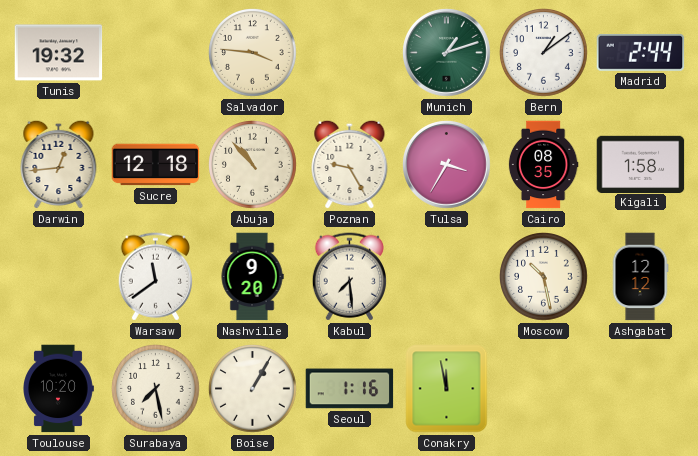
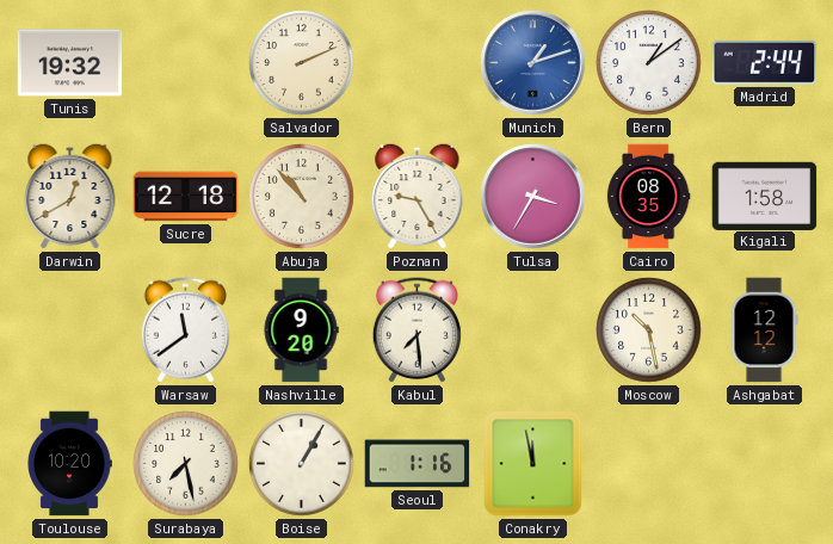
Salvador: 3:46 -> 2:11 (302, 63)
Munich dial: green -> blue (533, 63)
Darwin: 12:44 -> 12:40 (70, 196)
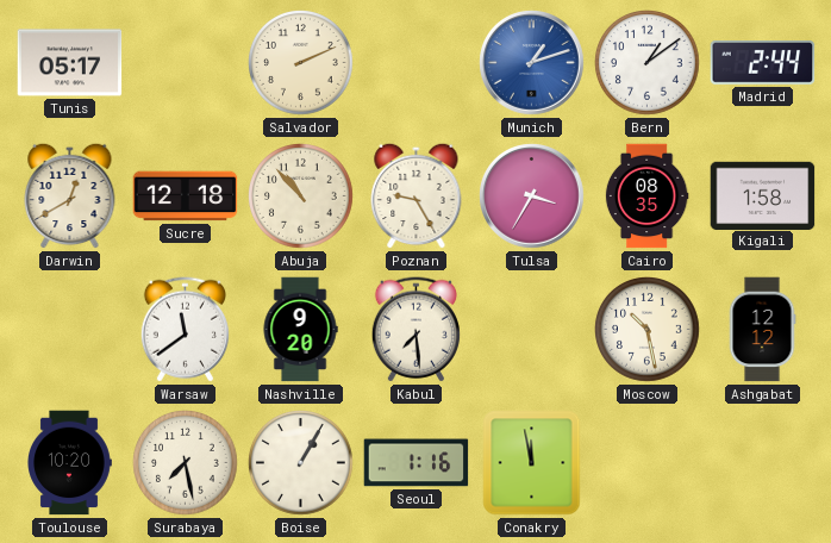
Tunis: 19:32 -> 05:17 (70, 63)
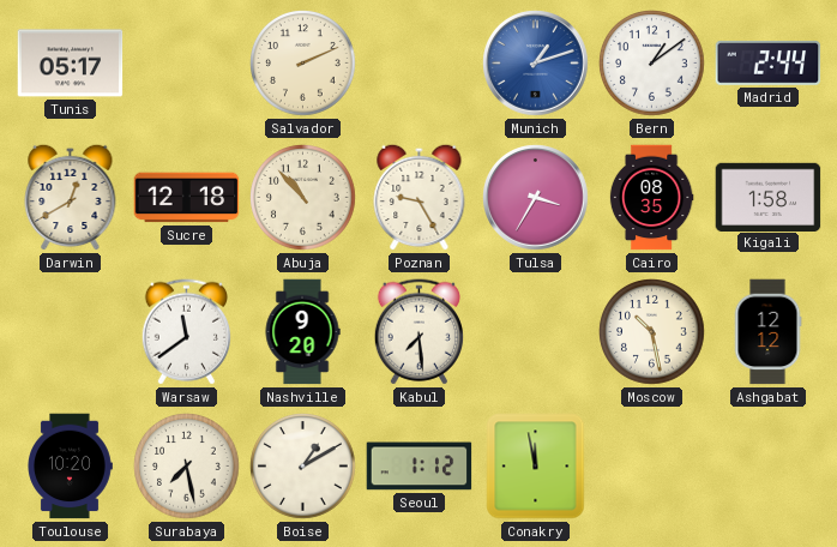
Boise: 1:05 -> 1:10 (303, 467)
Seoul: 1:16 -> 1:12 (420, 467)
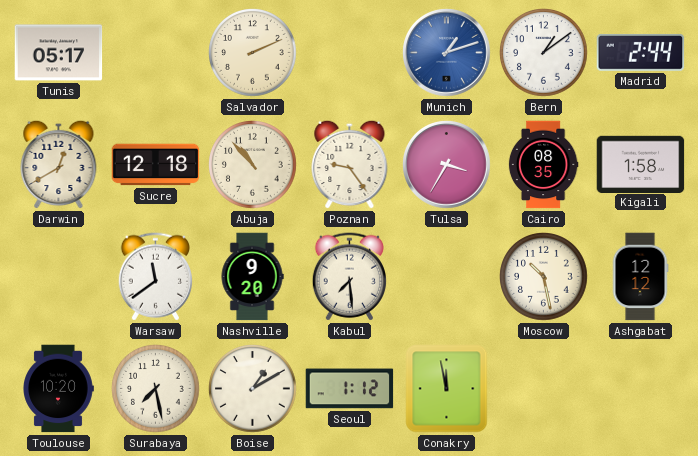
Poznan: 9:25 -> 9:24 (350, 164)
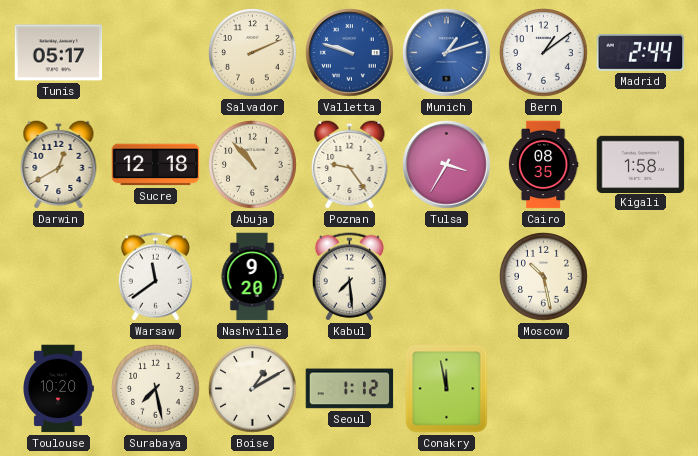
Valletta: none -> 9:48 (350, 53)
Ashgabat: 12:12 -> none (640, 277)
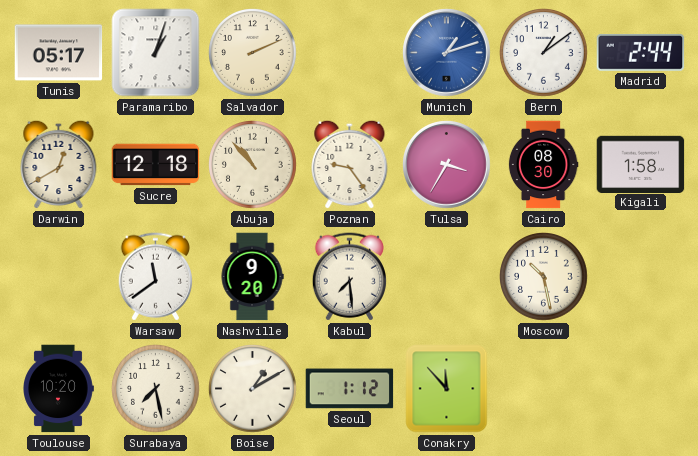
Paramaribo: none -> 1:03 (156, 53)
Valletta: 9:48 -> none (350, 53)
Cairo: 08:35 -> 08:30 (543, 165)
Conakry: 11:58 -> 11:53 (447, 389)
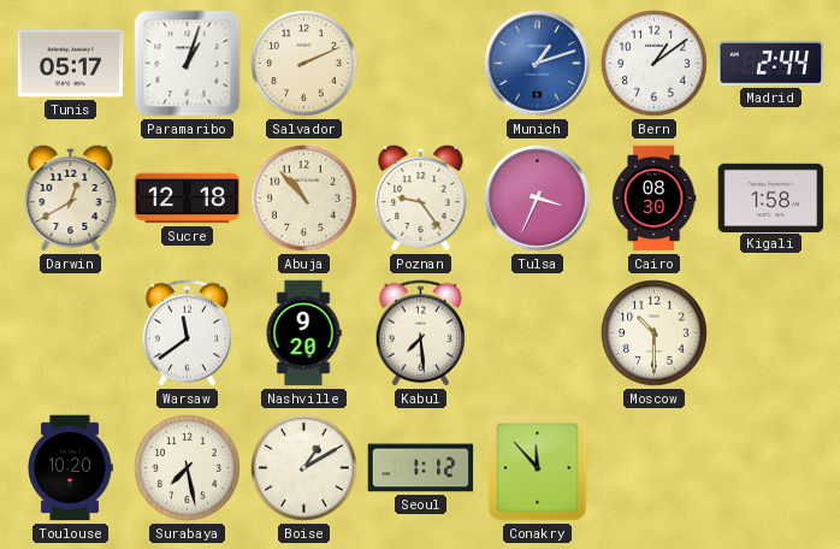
Tulsa: 3:35 -> 3:34 (538, 199)
Moscow: 10:28 -> 10:30 (655, 333)
